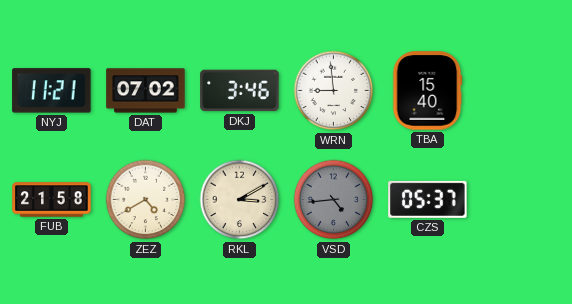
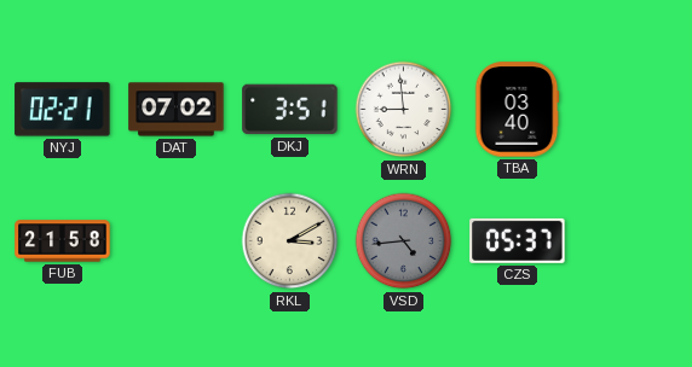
NYJ: 11:21 -> 02:21 (63, 110)
DKJ: 3:46 -> 3:51 (290, 110)
TBA: 15:40 -> 03:40 (517, 110)
ZEZ: 4:40 -> none (146, 200)
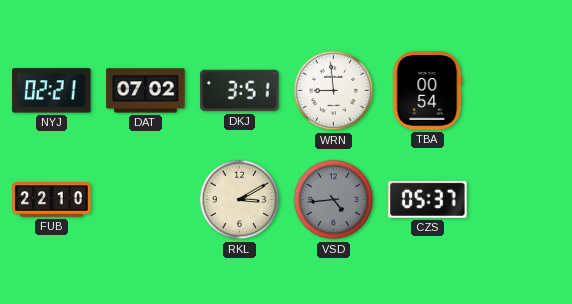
TBA: 03:40 -> 00:54 (427, 91)
FUB: 21:58 -> 22:10 (52, 200)
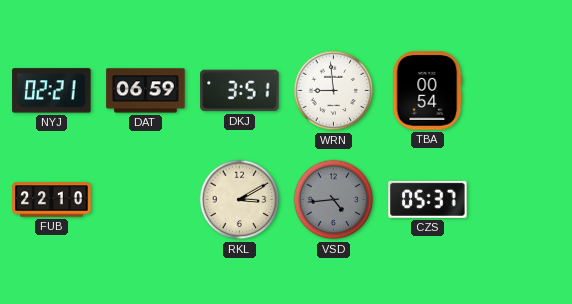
DAT: 07:02 -> 06:59 (146, 91)
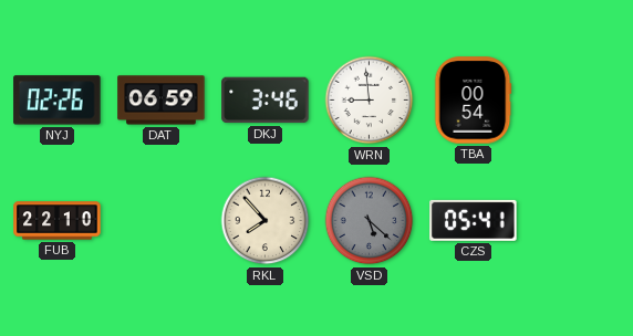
NYJ: 02:21 -> 02:26 (58, 101)
DKJ: 3:51 -> 3:46 (266, 101)
RKL: 3:10 -> 7:53 (266, 221)
VSD: 4:44 -> 5:22 (370, 221)
CZS: 05:37 -> 05:41 (474, 220)
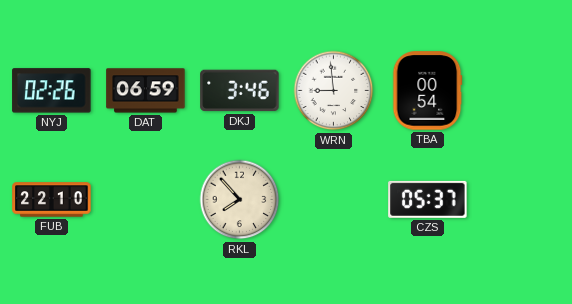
VSD: 5:22 -> none (370, 221)
CZS: 05:41 -> 05:37 (428, 199)
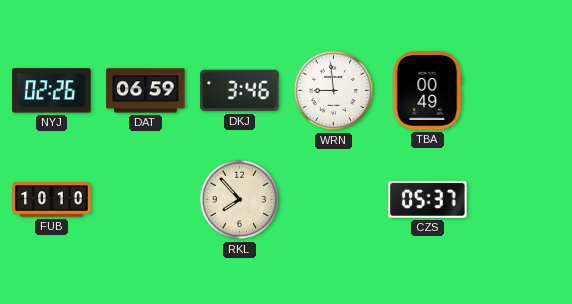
TBA: 00:54 -> 00:49 (427, 91)
FUB: 22:10 -> 10:10 (52, 200)
